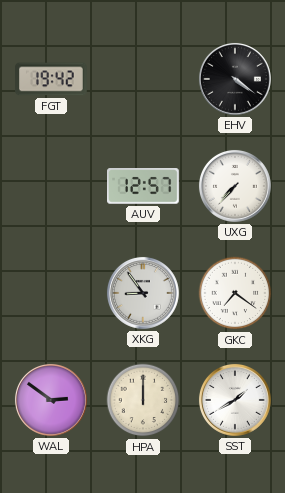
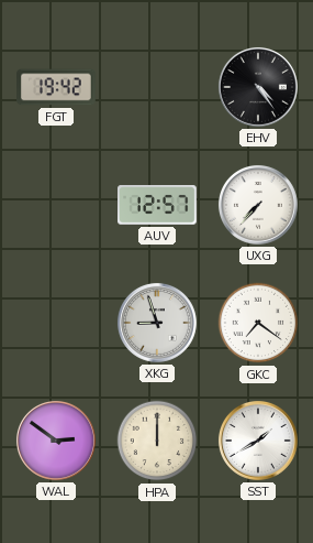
EHV: 4:21 -> 4:24 (258, 87)
XKG: 8:54 -> 8:57 (157, 323)
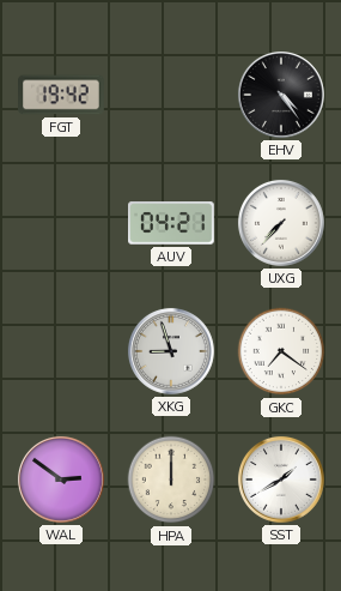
AUV: 12:57 -> 04:21 (172, 223)
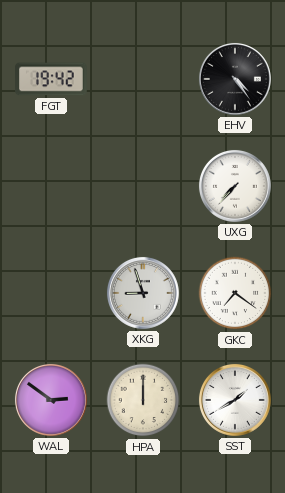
AUV: 04:21 -> none (172, 223)
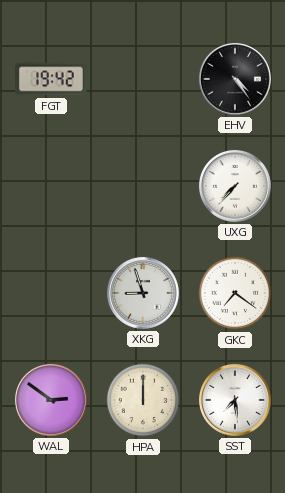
SST: 1:40 -> 7:29 (235, 400)
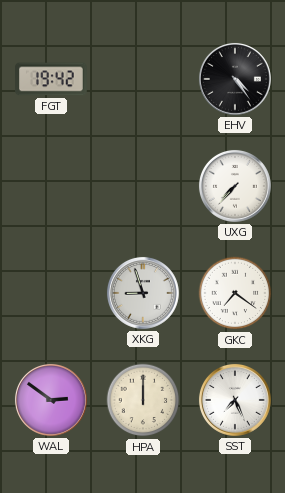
SST: 7:29 -> 7:26 (235, 400)
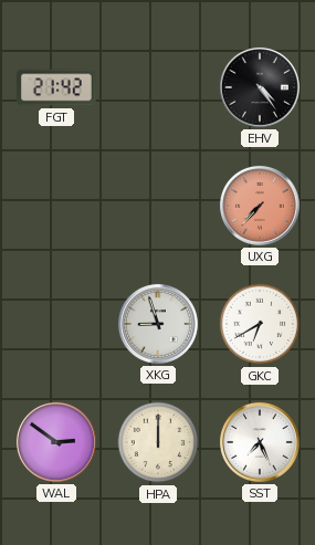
FGT: 19:42 -> 21:42 (57, 87)
UXG dial: white -> salmon (260, 206)
GKC: 7:21 -> 6:40 (260, 324)
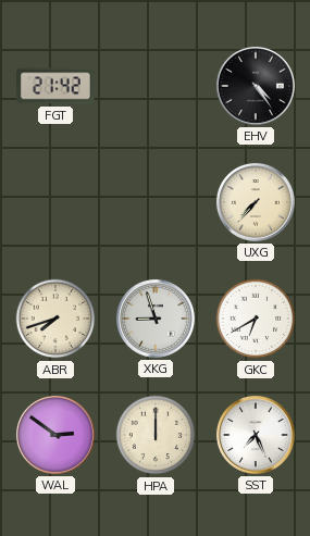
UXG dial: salmon -> cream (256, 202)
ABR: none -> 7:42 (55, 319)
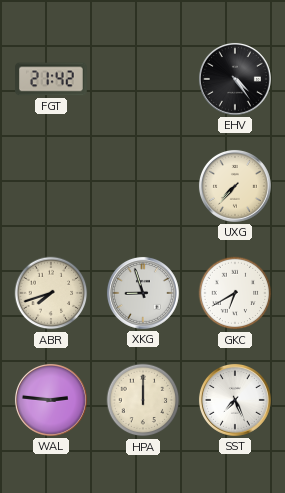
WAL: 2:51 -> 2:46 (51, 400)
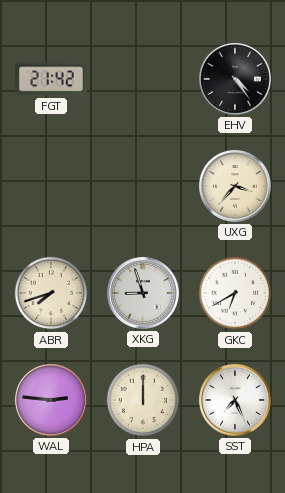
UXG: 7:37 -> 3:37 (235, 186)
